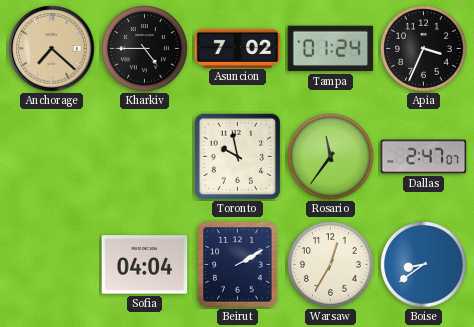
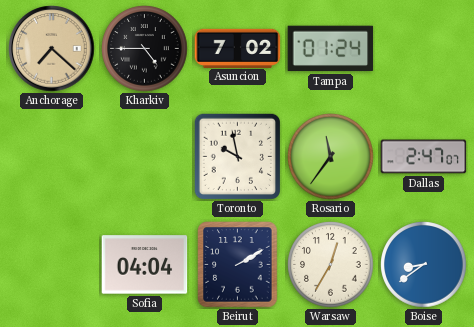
Apia: 3:34 -> none (424, 49)
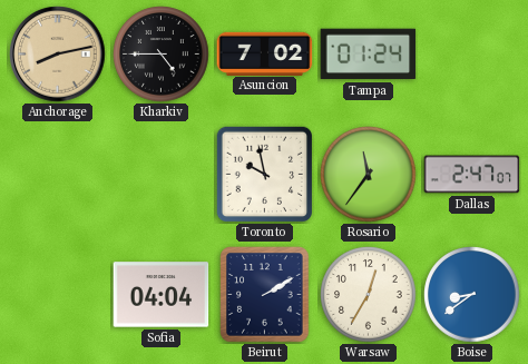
Anchorage: 7:22 -> 8:13 (58, 55)
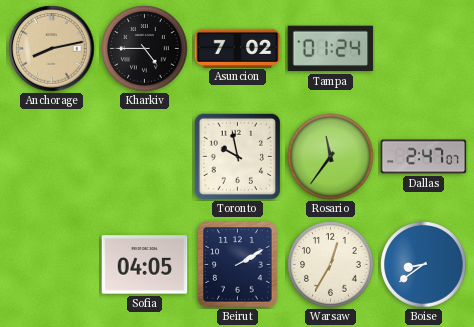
Sofia: 04:04 -> 04:05 (145, 265)
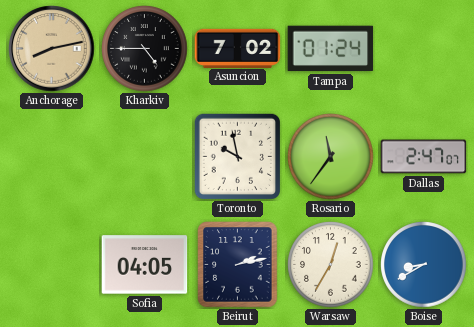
Beirut: 2:10 -> 2:13 (238, 265)
Boise: 8:39 -> 8:40 (424, 265)
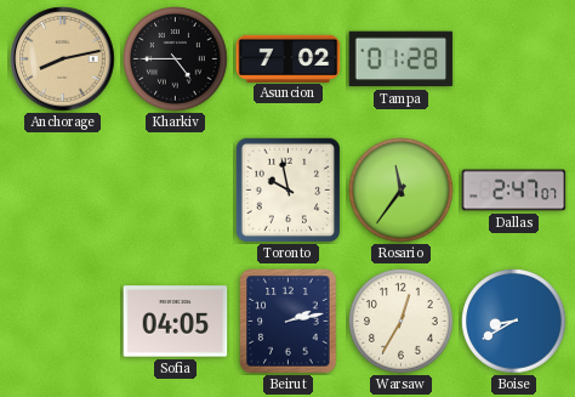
Tampa: 01:24 -> 01:28 (402, 59)
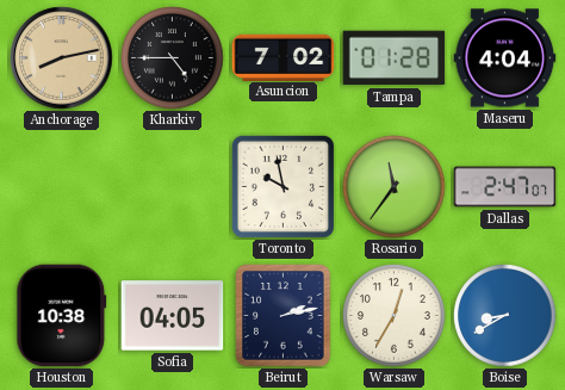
Maseru: none -> 4:04 (505, 58)
Houston: none -> 10:38 (62, 316)
